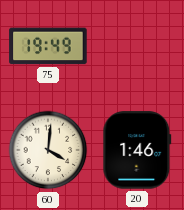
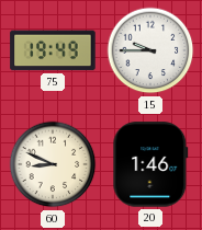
15: none -> 9:45 (150, 50)
60: 4:01 -> 8:49 (53, 164)
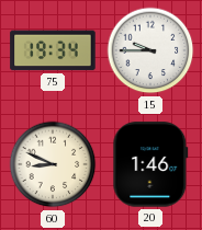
75: 19:49 -> 19:34 (53, 50)
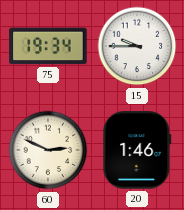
60: 8:49 -> 2:49 (48, 150)
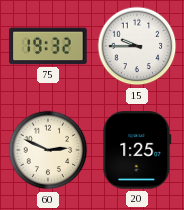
75: 19:34 -> 19:32 (48, 46)
20: 1:46 -> 1:25 (137, 150)
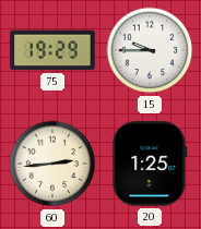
75: 19:32 -> 19:29 (52, 50)
60: 2:49 -> 2:44 (52, 164)
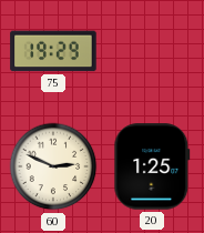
15: 9:45 -> none (150, 50)
60: 2:44 -> 2:49 (53, 166)
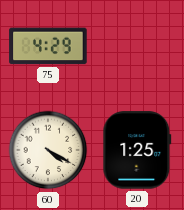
75: 19:29 -> 4:29 (48, 46)
60: 2:49 -> 4:20 (48, 150)
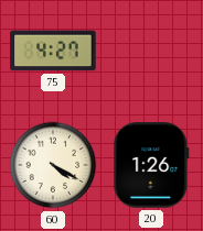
75: 4:29 -> 4:27 (53, 51)
20: 1:25 -> 1:26 (151, 165)
